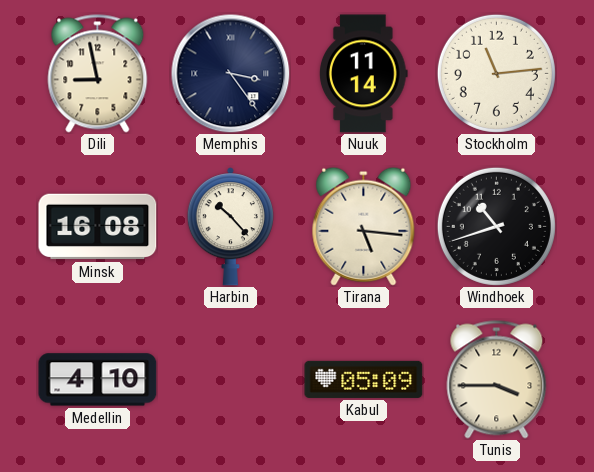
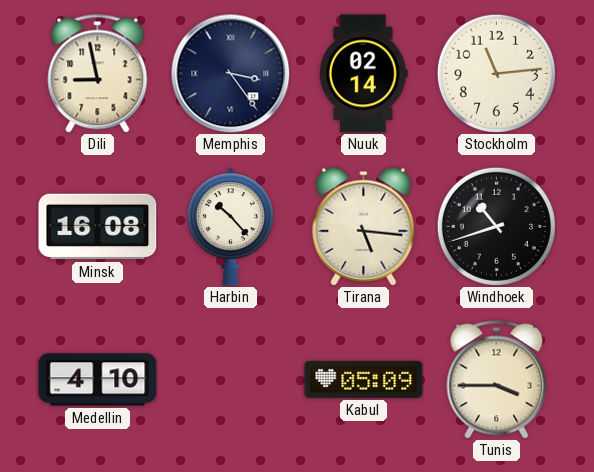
Nuuk: 11:14 -> 02:14 (364, 74)
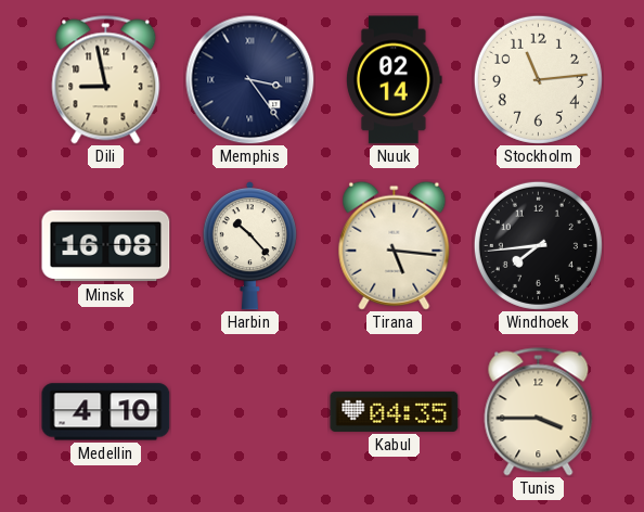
Windhoek: 10:42 -> 7:44 (538, 245)
Kabul: 05:09 -> 04:35 (395, 411)
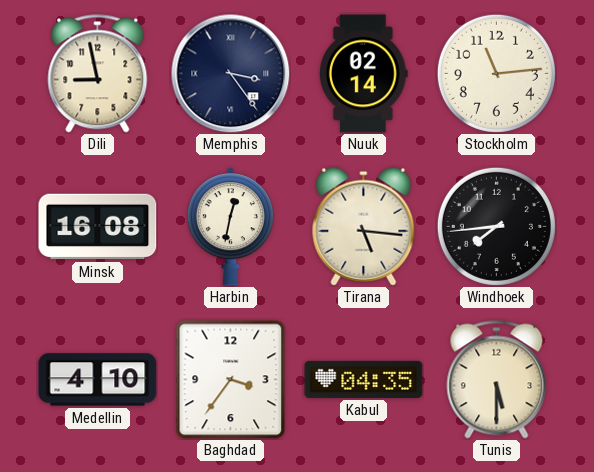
Harbin: 10:23 -> 12:32 (230, 227)
Baghdad: none -> 3:36 (231, 379)
Tunis: 3:45 -> 5:30 (497, 380)
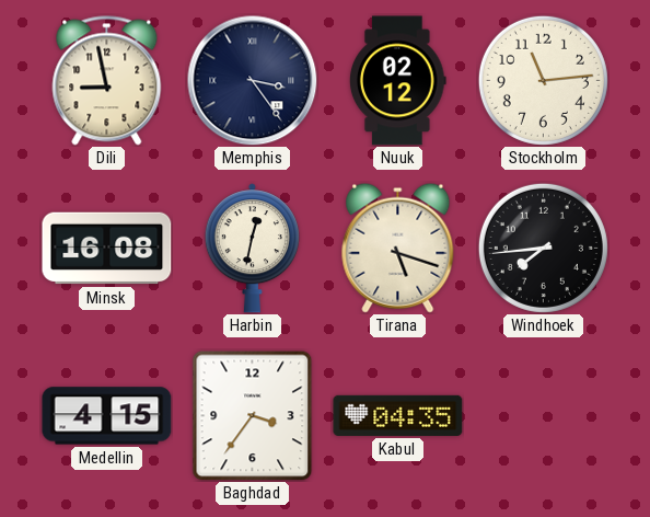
Nuuk: 02:14 -> 02:12 (398, 81)
Tirana: 5:16 -> 5:18 (398, 248)
Medellin: 4:10 -> 4:15 (107, 416)
Tunis: 5:30 -> none (497, 380)
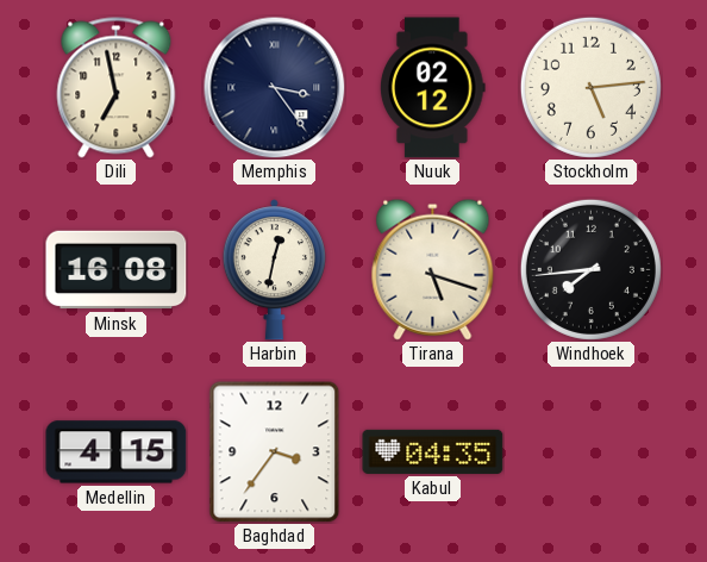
Dili: 8:58 -> 6:58 (117, 88)
Stockholm: 11:14 -> 5:14 (590, 87)
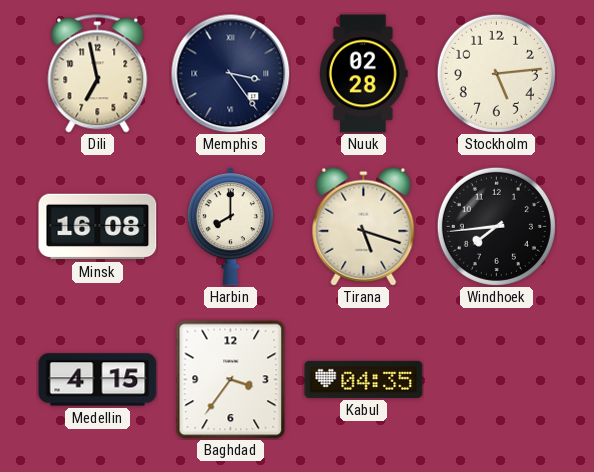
Nuuk: 02:12 -> 02:28 (364, 74)
Harbin: 12:32 -> 8:00 (230, 227)
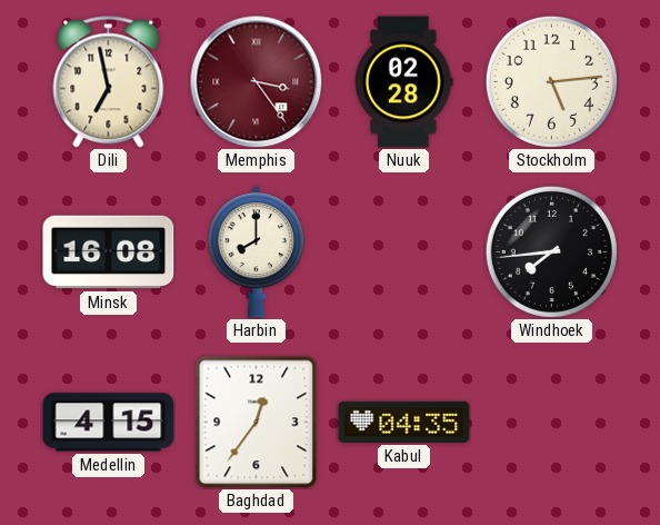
Memphis dial: navy -> burgundy (257, 82)
Tirana: 5:18 -> none (364, 226)
Baghdad: 3:36 -> 12:36 (257, 422)
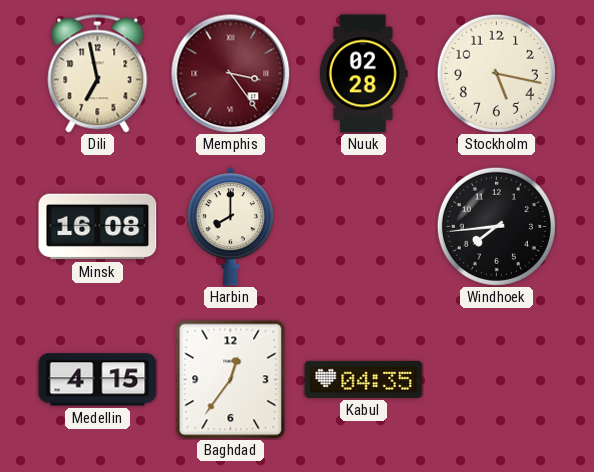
Stockholm: 5:14 -> 5:17 (496, 73)
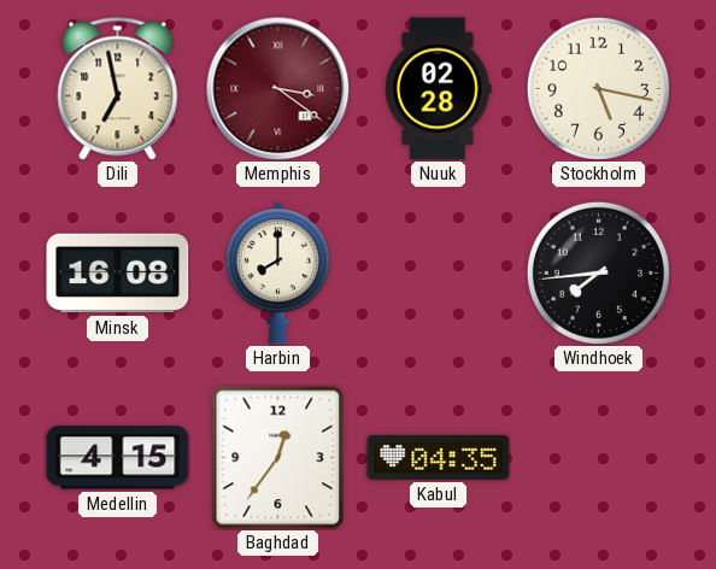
Memphis: 3:24 -> 3:21 (278, 89)
